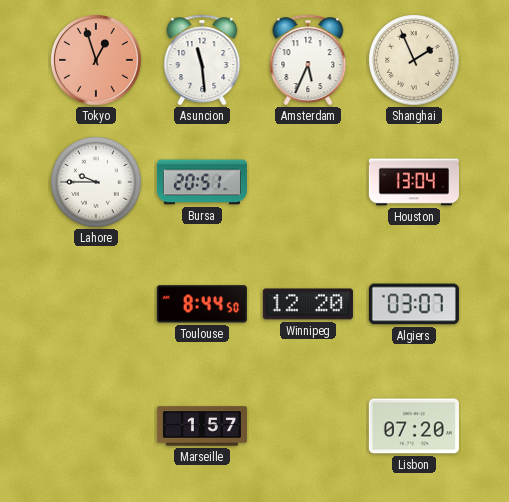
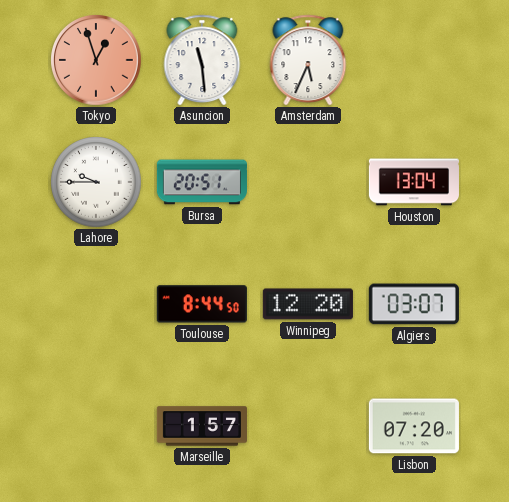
Shanghai: 1:56 -> none (414, 60)
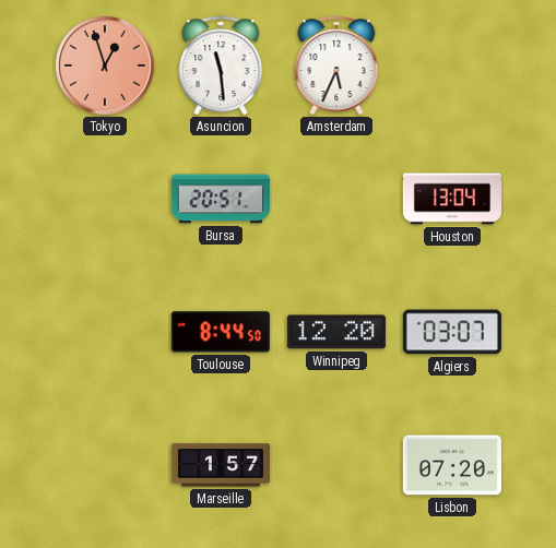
Lahore: 9:45 -> none (96, 182)
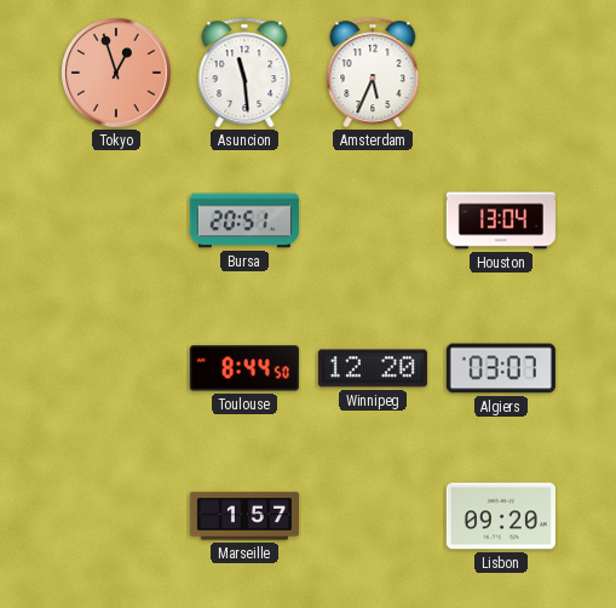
Lisbon: 07:20 -> 09:20 (501, 516)
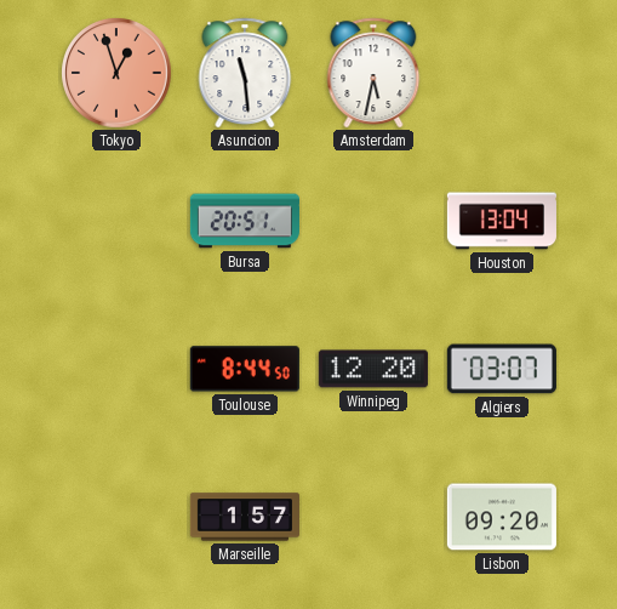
Amsterdam: 5:34 -> 5:32 (373, 73)
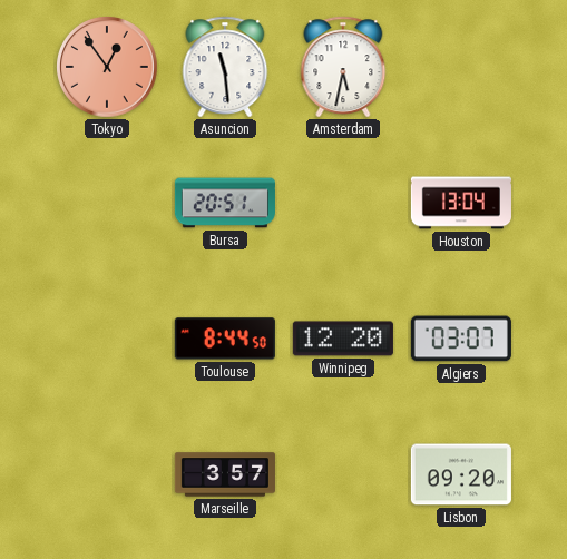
Tokyo: 12:57 -> 12:54 (107, 67)
Marseille: 1:57 -> 3:57 (225, 474)
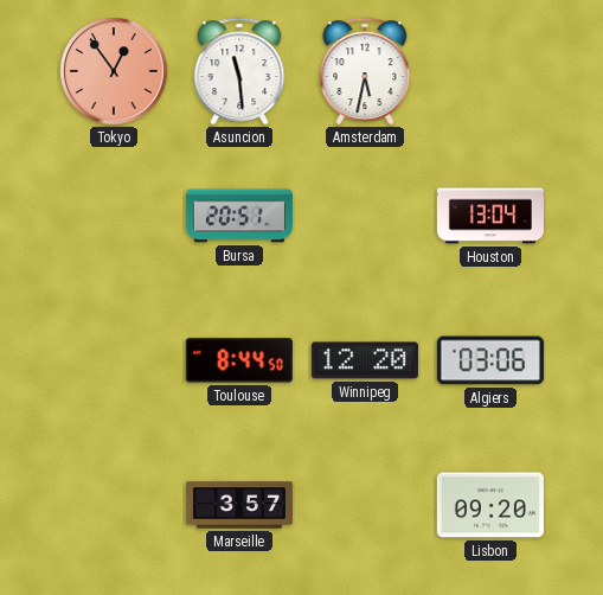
Algiers: 03:07 -> 03:06 (490, 360)
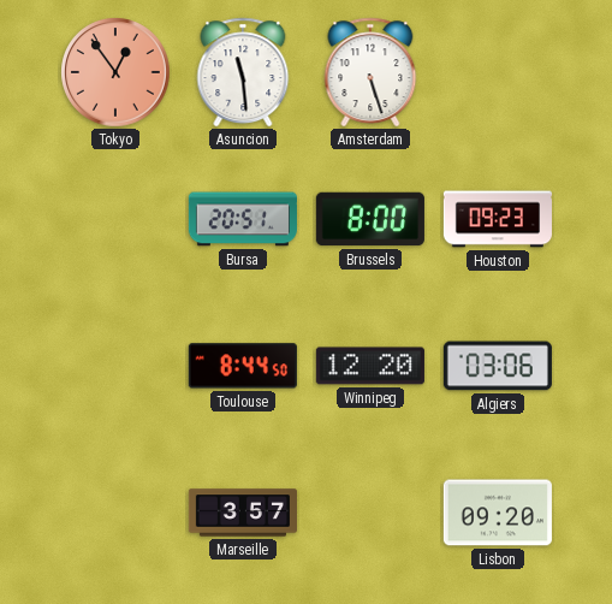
Amsterdam: 5:32 -> 5:27 (370, 72)
Brussels: none -> 8:00 (370, 219)
Houston: 13:04 -> 09:23 (498, 219)
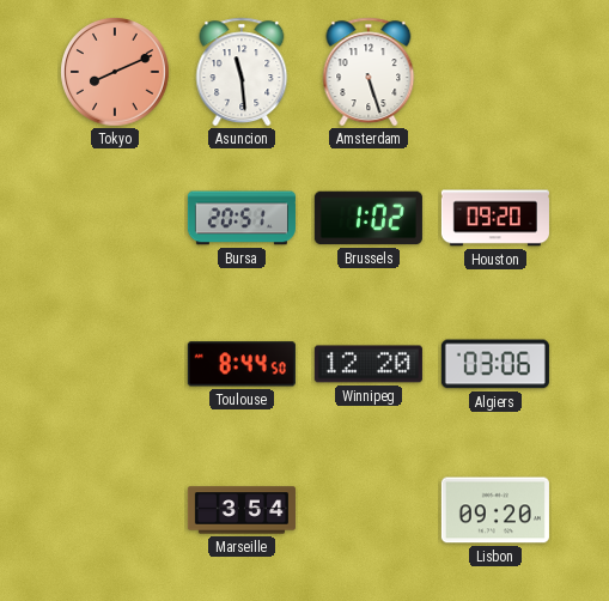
Tokyo: 12:54 -> 8:11 (115, 72)
Brussels: 8:00 -> 1:02 (369, 218)
Houston: 09:23 -> 09:20 (495, 218)
Marseille: 3:57 -> 3:54 (242, 510)
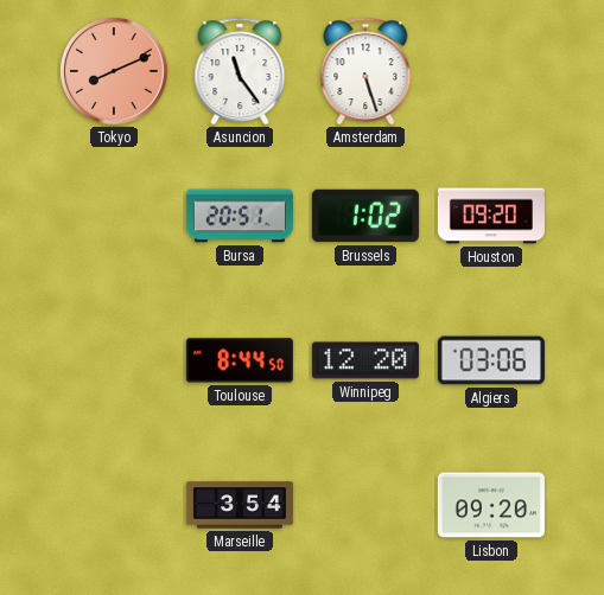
Asuncion: 11:29 -> 11:24 (240, 71)
